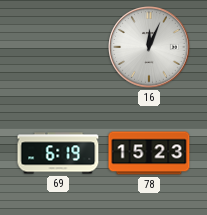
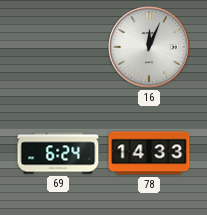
69: 6:19 -> 6:24 (58, 153)
78: 15:23 -> 14:33 (149, 153)
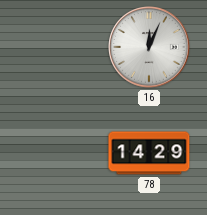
69: 6:24 -> none (58, 153)
78: 14:33 -> 14:29 (149, 153)
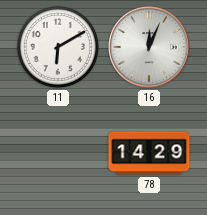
11: none -> 6:10 (58, 47)
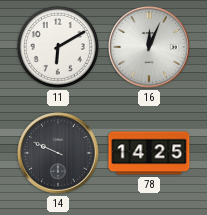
14: none -> 9:49 (58, 153)
78: 14:29 -> 14:25 (149, 153)
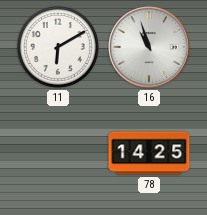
16: 12:04 -> 10:57 (149, 47)
14: 9:49 -> none (58, 153)
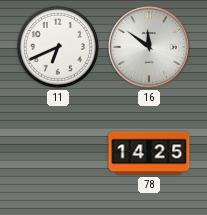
11: 6:10 -> 6:41 (58, 47)
16: 10:57 -> 11:51 (149, 47)
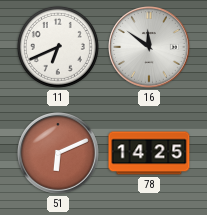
51: none -> 6:11 (58, 153)
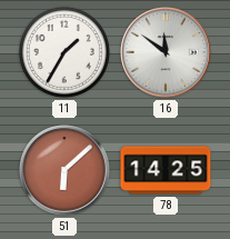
11: 6:41 -> 1:35 (64, 52)
51: 6:11 -> 6:08 (64, 170)
